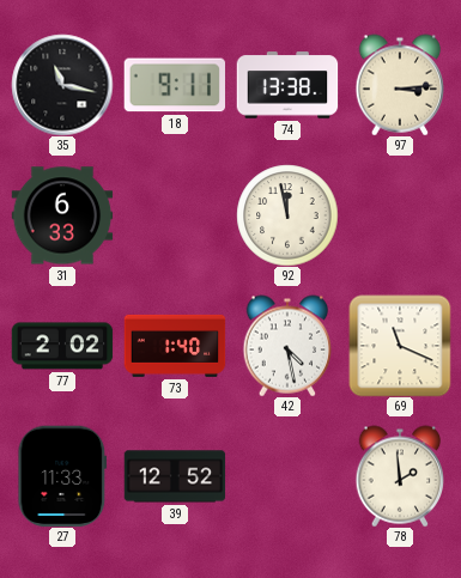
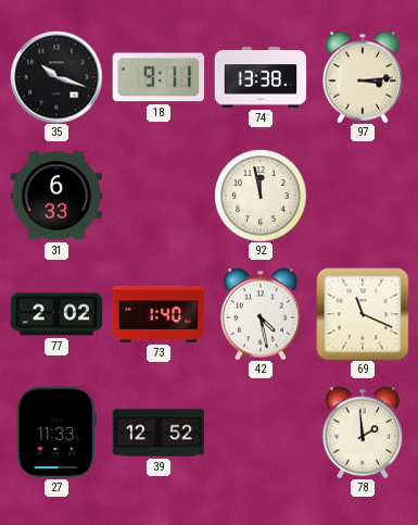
35: 11:17 -> 10:18 (56, 77)
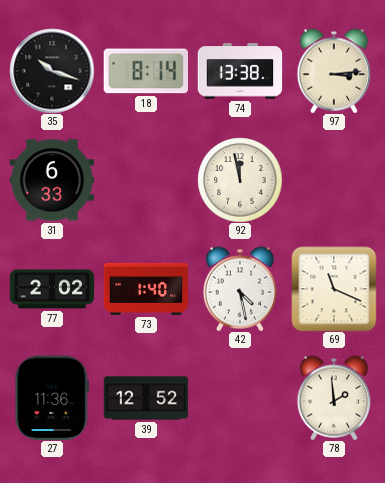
18: 9:11 -> 8:14 (145, 71)
27: 11:33 -> 11:36 (52, 398)
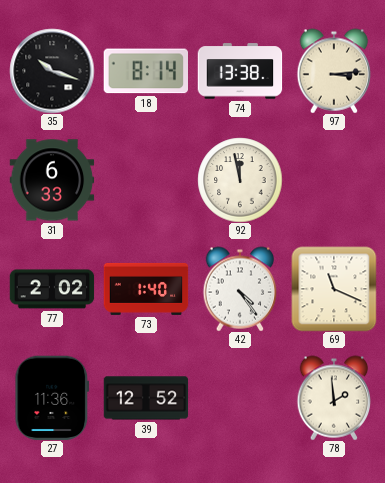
42: 4:28 -> 4:24 (240, 289)
